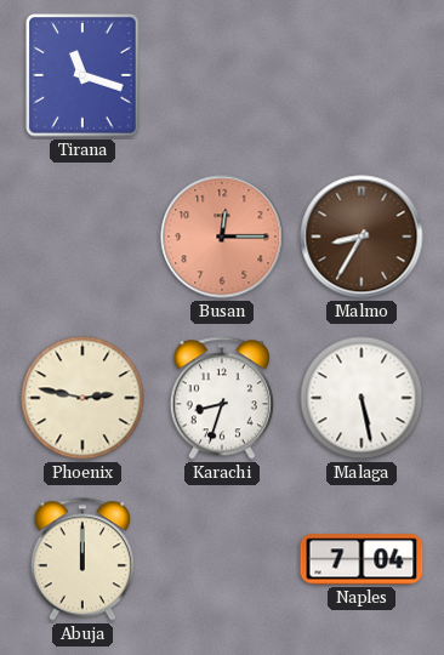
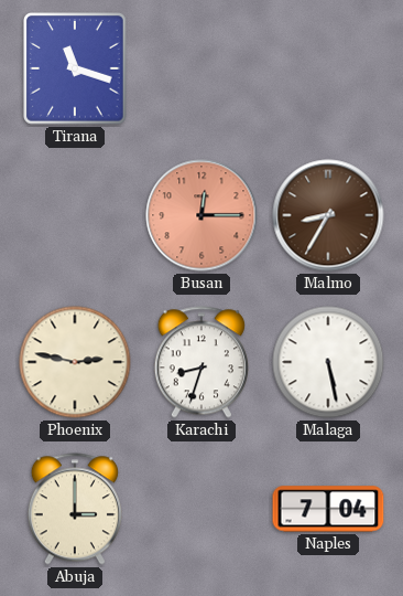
Abuja: 12:00 -> 3:00 (75, 509)
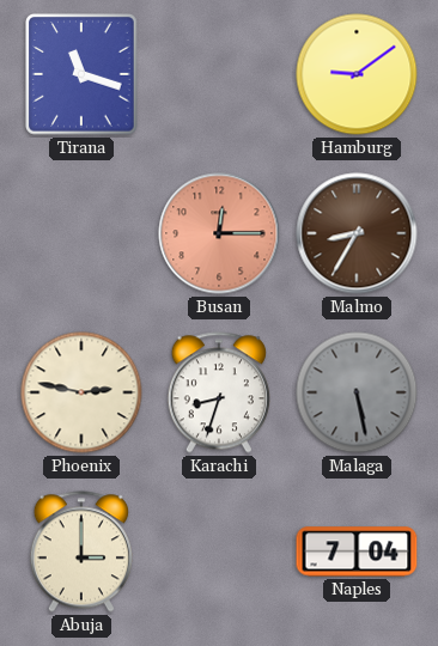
Hamburg: none -> 9:09 (357, 74)
Malaga dial: white -> grey (357, 392)
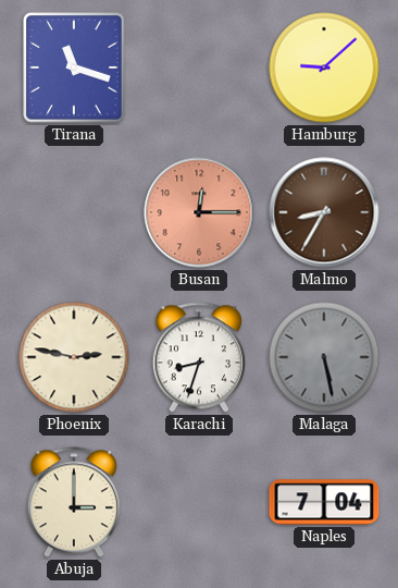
Hamburg: 9:09 -> 9:08 (324, 68)
